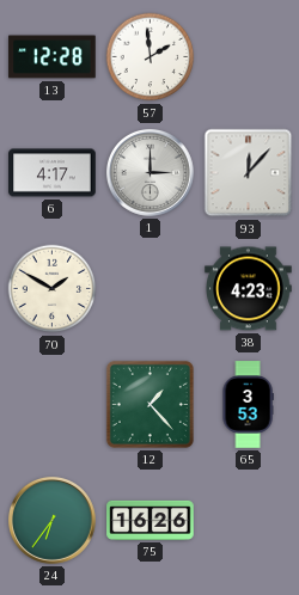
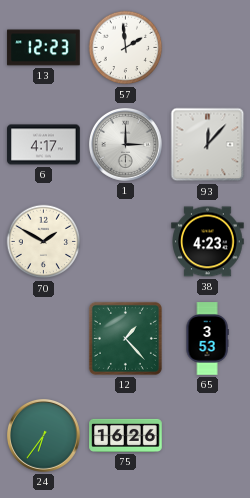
13: 12:28 -> 12:23 (44, 48)
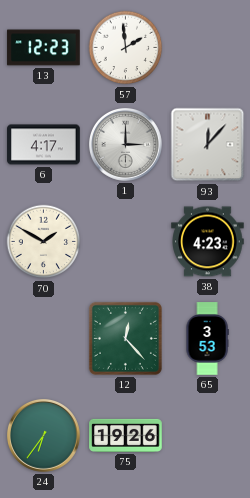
12: 1:23 -> 12:23 (125, 338)
75: 16:26 -> 19:26 (126, 435)
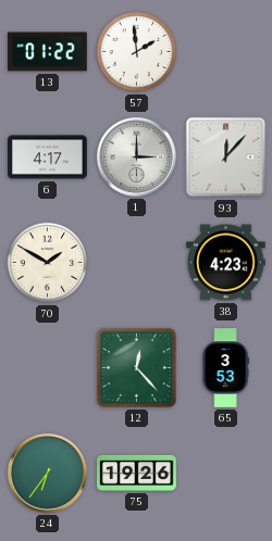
13: 12:23 -> 01:22 (48, 52)
